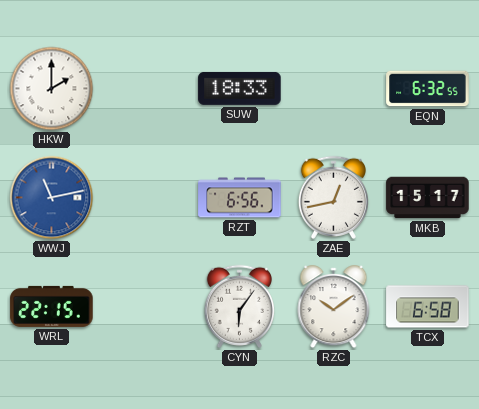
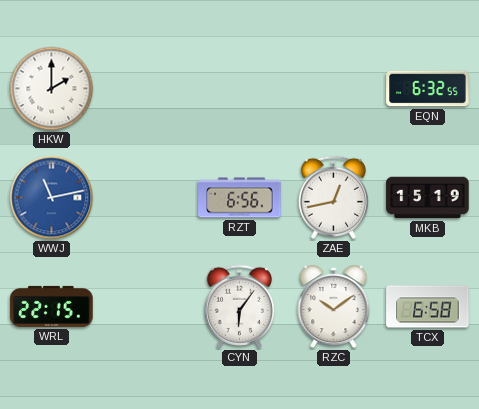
SUW: 18:33 -> none (240, 88)
MKB: 15:17 -> 15:19 (428, 198)
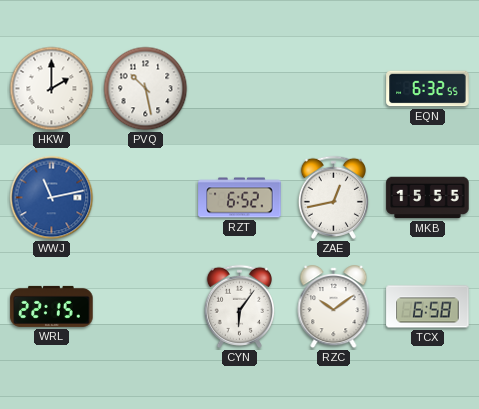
PVQ: none -> 10:28 (146, 89)
RZT: 6:56 -> 6:52 (240, 198)
MKB: 15:19 -> 15:55 (428, 198)
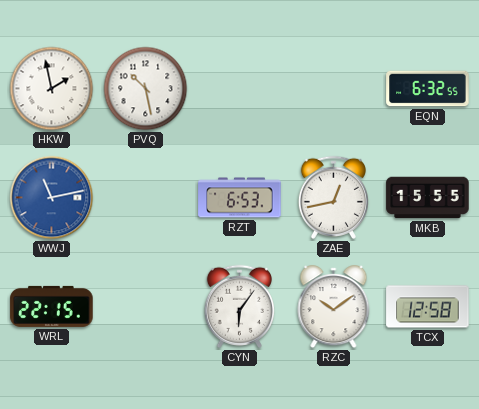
HKW: 2:00 -> 1:58 (52, 89)
RZT: 6:52 -> 6:53 (240, 198)
TCX: 6:58 -> 12:58 (428, 307)
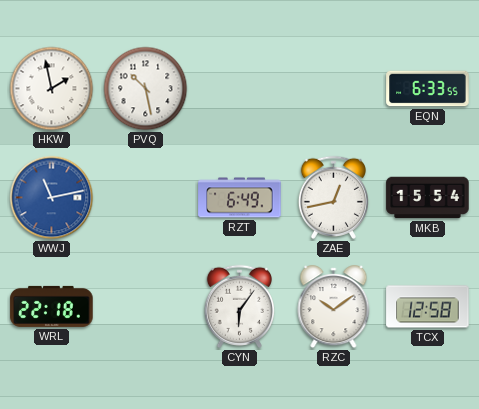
EQN: 6:32 -> 6:33 (428, 89)
RZT: 6:53 -> 6:49 (240, 198)
MKB: 15:55 -> 15:54 (428, 198)
WRL: 22:15 -> 22:18 (52, 306)
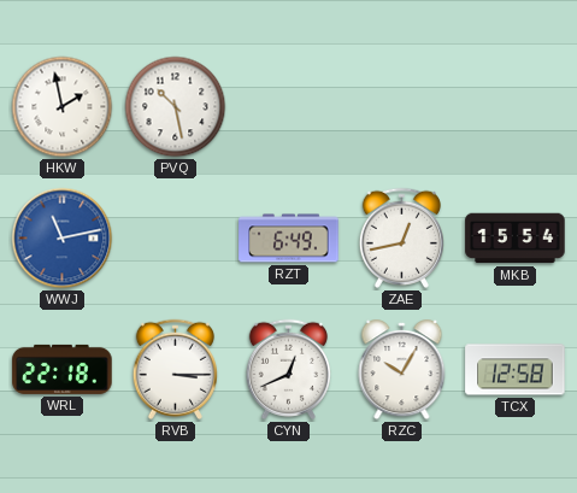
EQN: 6:33 -> none (428, 89)
RVB: none -> 3:15 (175, 369)
CYN: 6:06 -> 12:41 (288, 369)
RZC: 10:09 -> 10:05 (402, 370)
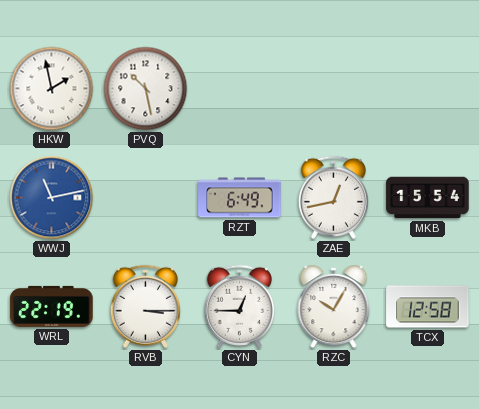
WRL: 22:18 -> 22:19 (52, 306)
CYN: 12:41 -> 12:45 (239, 306)
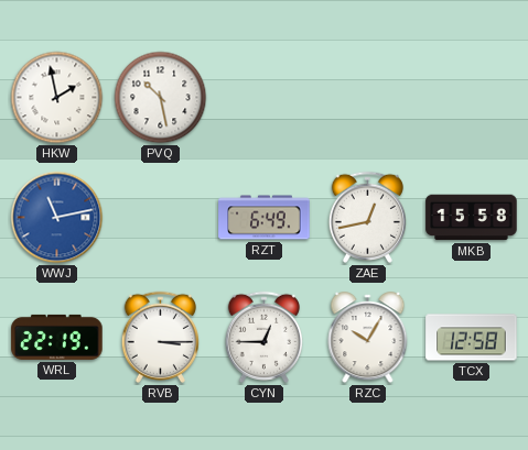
MKB: 15:54 -> 15:58 (472, 218)
